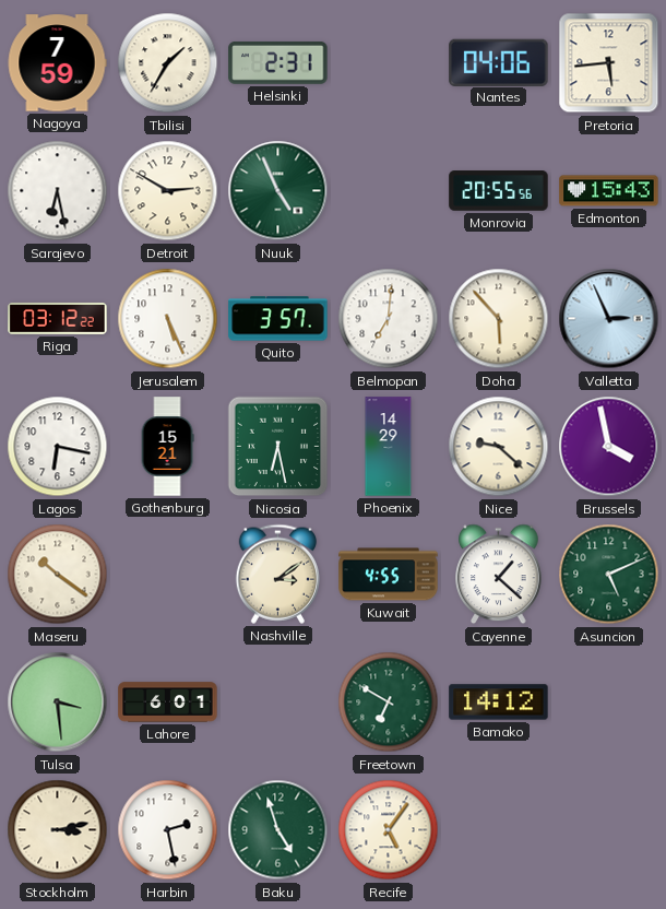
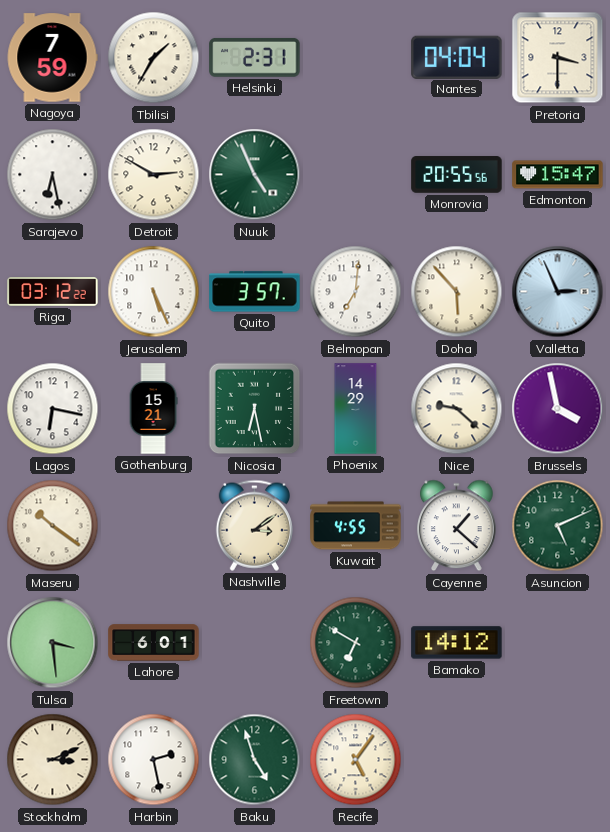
Nantes: 04:06 -> 04:04 (457, 57)
Pretoria: 5:44 -> 3:30 (558, 58)
Edmonton: 15:43 -> 15:47 (558, 175)
Stockholm: 3:13 -> 3:11 (53, 760)
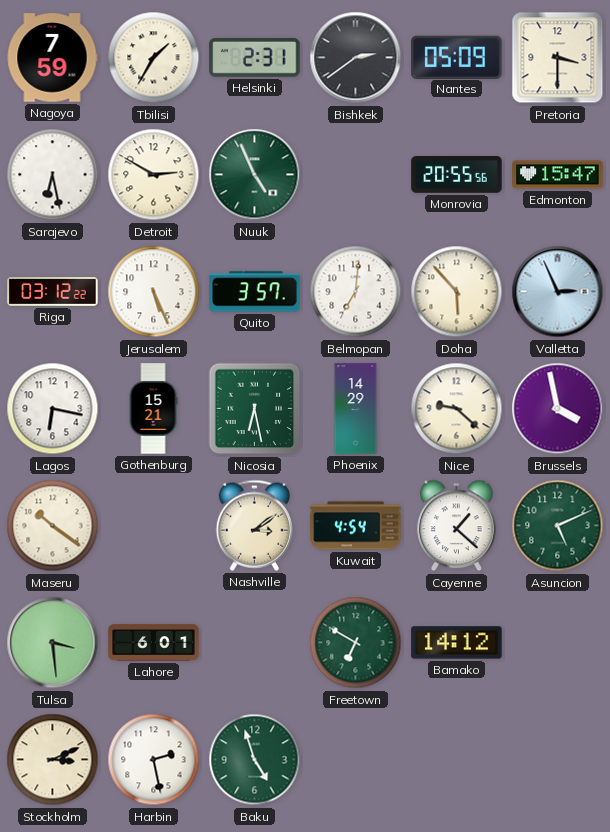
Bishkek: none -> 2:39 (356, 58)
Nantes: 04:04 -> 05:09 (457, 57)
Kuwait: 4:55 -> 4:54 (356, 526)
Recife: 5:06 -> none (356, 760)
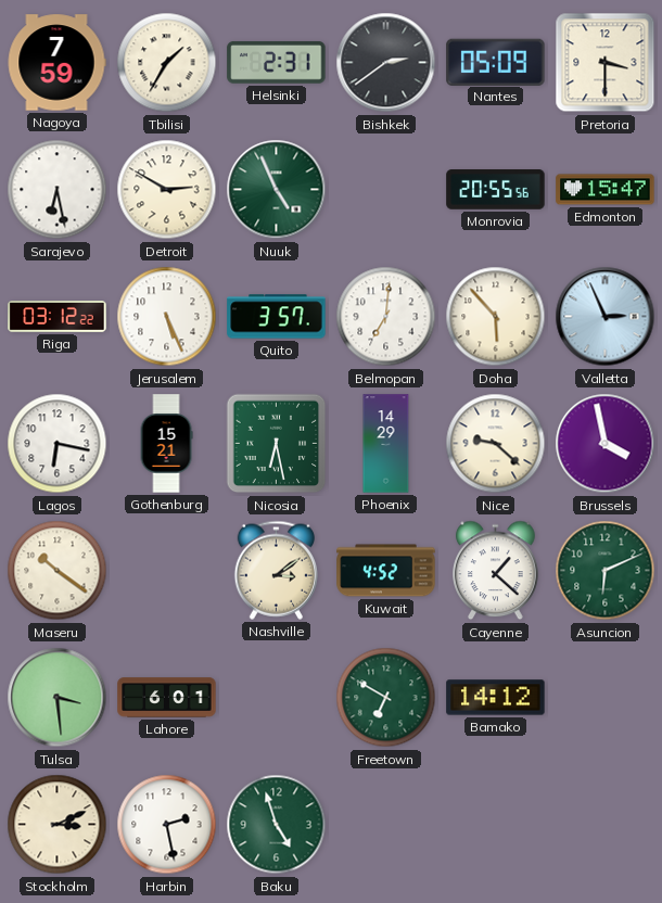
Kuwait: 4:54 -> 4:52 (386, 571)
Asuncion: 5:11 -> 6:11 (606, 571)
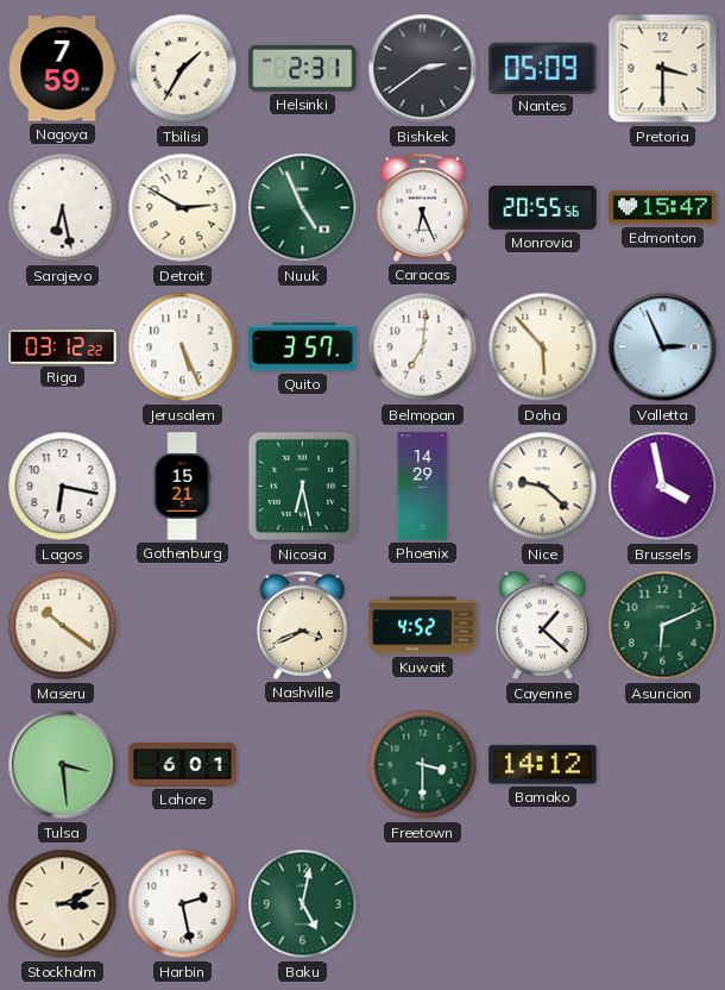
Caracas: none -> 6:26 (422, 207)
Nashville: 3:09 -> 3:41 (302, 625)
Freetown: 6:50 -> 3:30 (423, 765)
Baku: 4:57 -> 5:02 (303, 904)
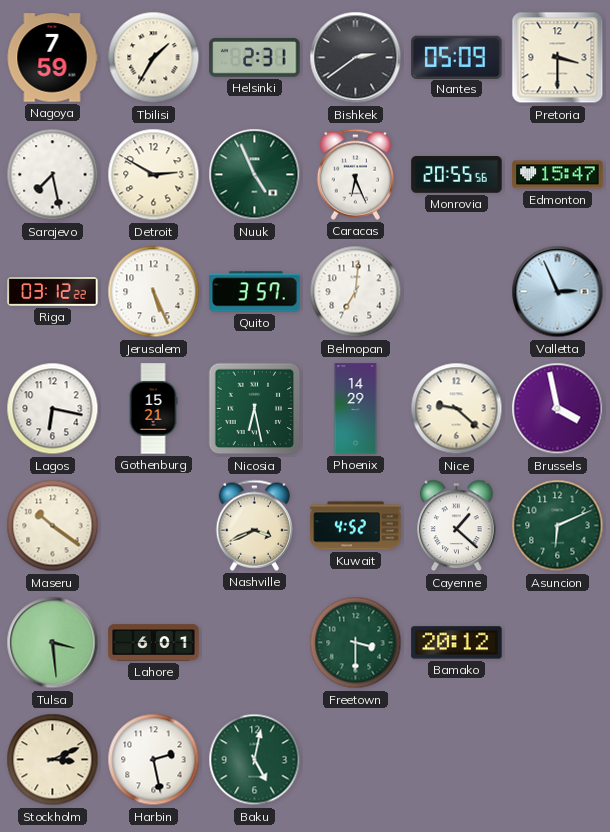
Sarajevo: 6:28 -> 7:28 (53, 175)
Doha: 5:53 -> none (543, 347)
Bamako: 14:12 -> 20:12 (457, 643)
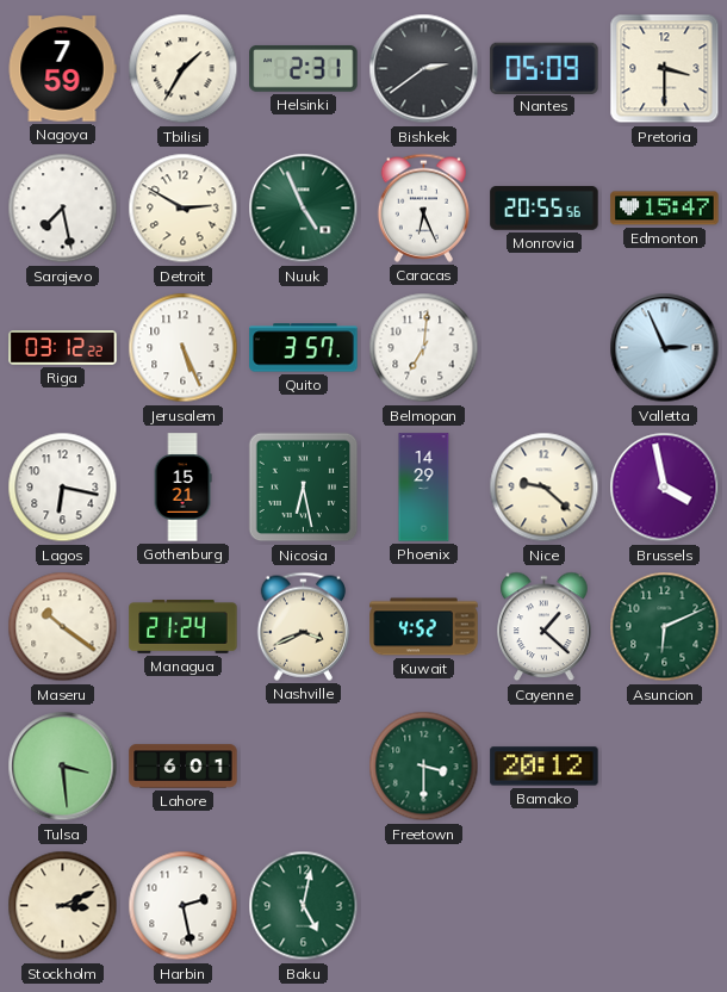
Managua: none -> 21:24 (184, 626)
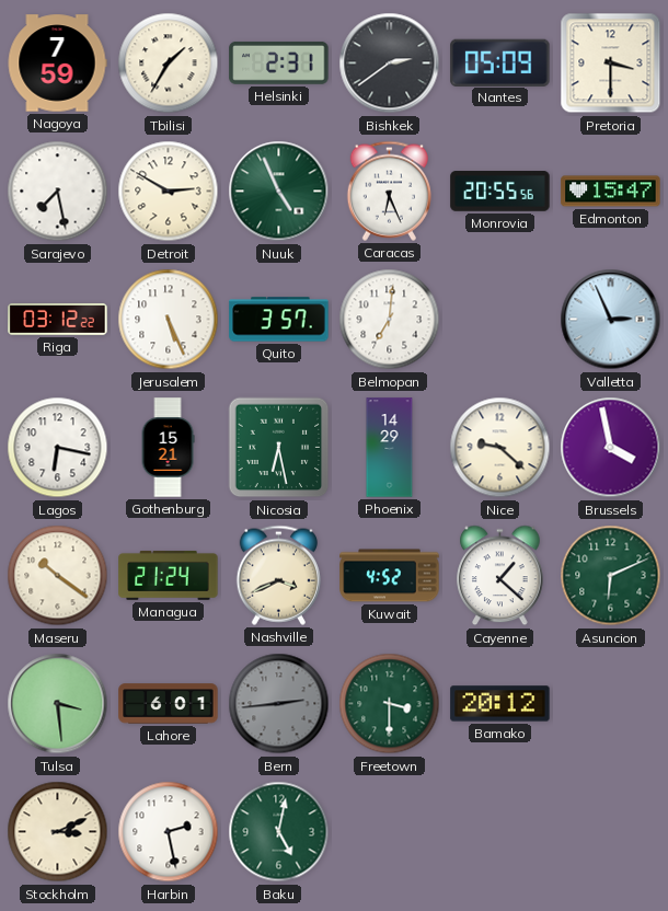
Bern: none -> 2:44 (279, 704)
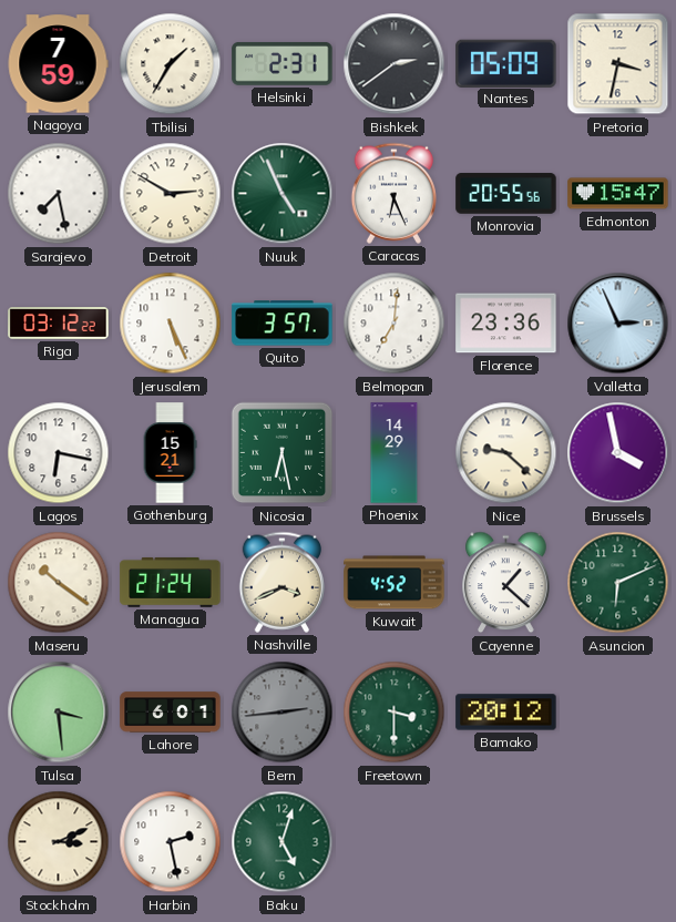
Pretoria: 3:30 -> 3:32 (618, 64)
Florence: none -> 23:36 (506, 324)
Baku: 5:02 -> 5:03 (283, 842)
